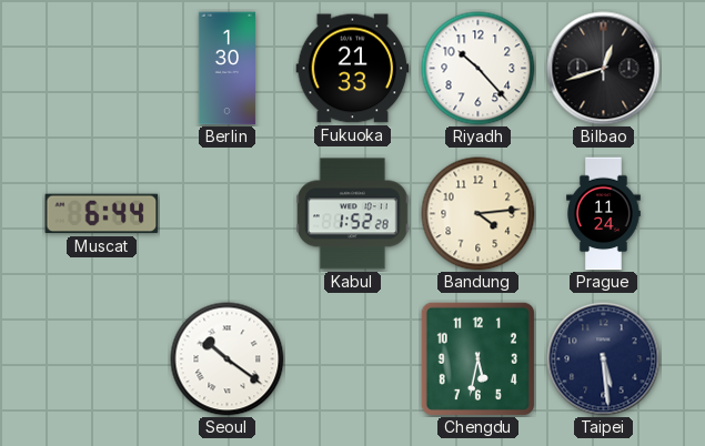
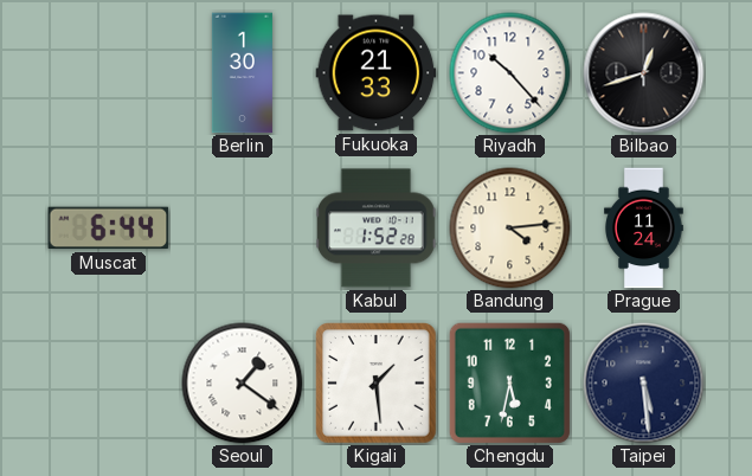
Seoul: 10:21 -> 1:21 (243, 384)
Kigali: none -> 1:29 (377, 384)
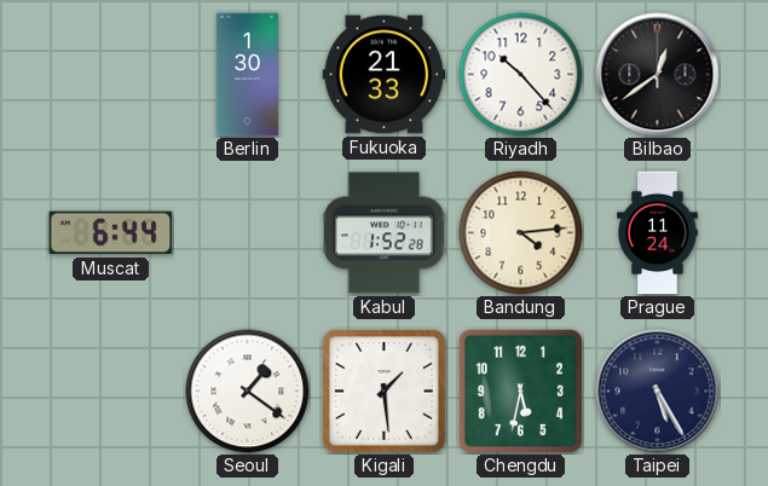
Bilbao: 12:42 -> 12:39 (658, 75)
Taipei: 5:29 -> 5:25 (658, 392)
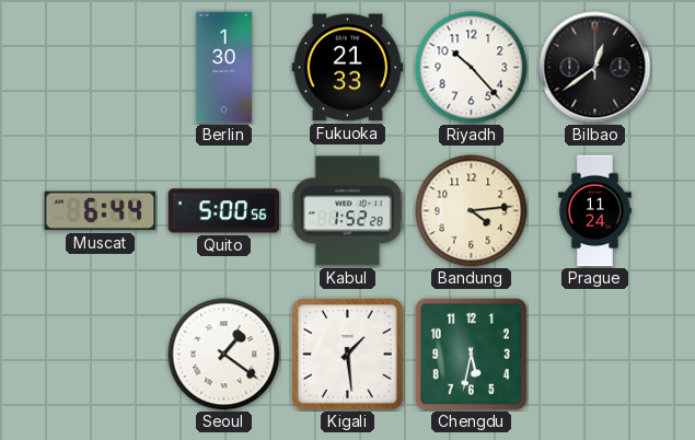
Quito: none -> 5:00 (224, 211)
Taipei: 5:25 -> none (658, 392)
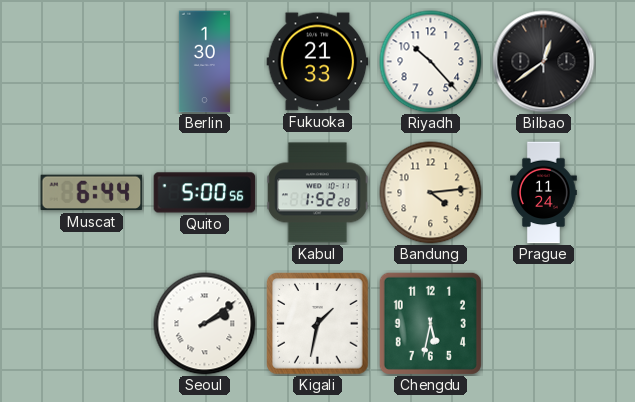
Seoul: 1:21 -> 2:09 (205, 324)
Kigali: 1:29 -> 1:32 (318, 324)
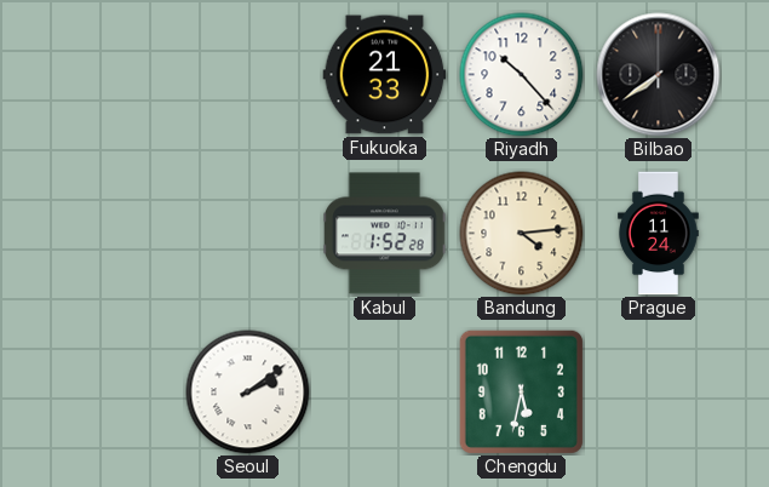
Berlin: 1:30 -> none (204, 62)
Bilbao: 12:39 -> 7:39 (659, 75)
Muscat: 6:44 -> none (92, 193)
Quito: 5:00 -> none (205, 193)
Kigali: 1:32 -> none (318, 324)
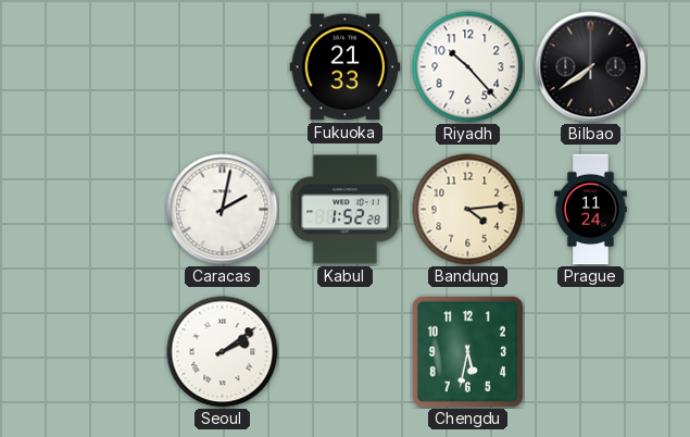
Caracas: none -> 2:02 (223, 210)
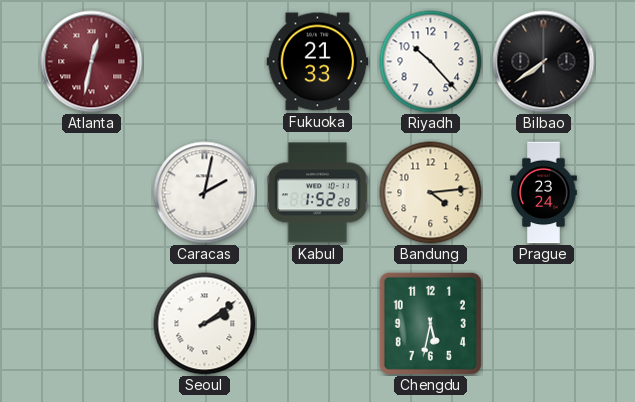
Atlanta: none -> 12:32 (92, 62)
Prague: 11:24 -> 23:24 (544, 193)
